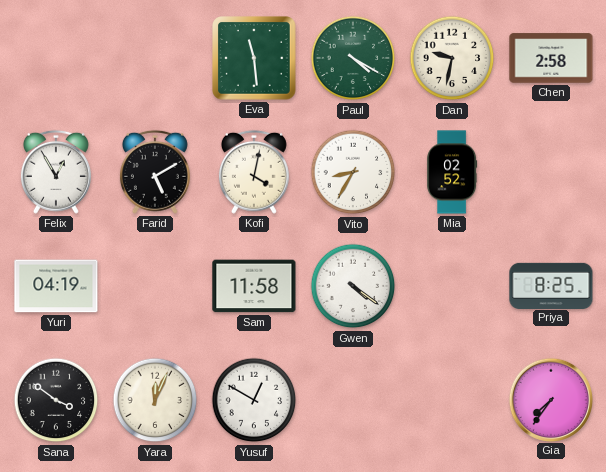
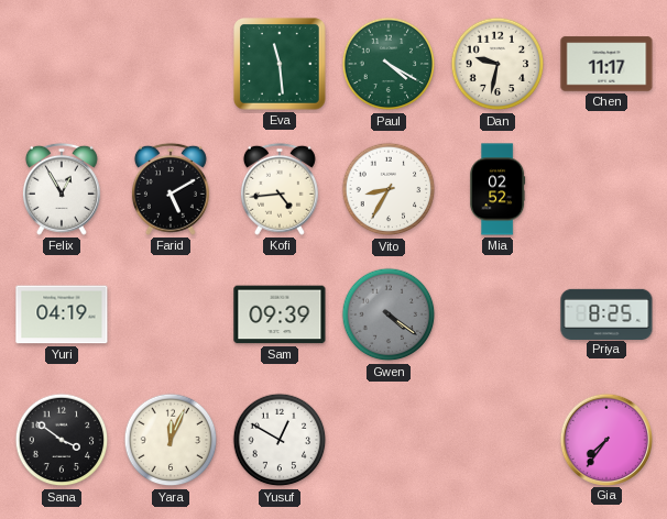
Chen: 2:58 -> 11:17 (606, 64)
Kofi: 4:02 -> 4:44 (280, 189)
Sam: 11:58 -> 09:39 (280, 314)
Gwen dial: white -> grey (389, 314)
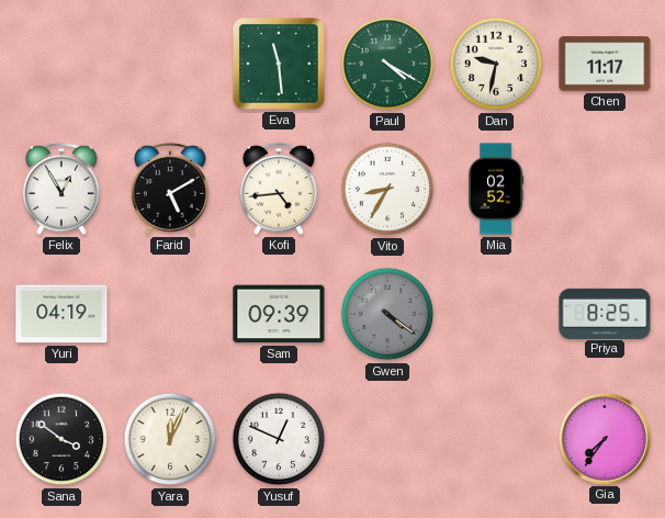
Yusuf: 12:50 -> 12:49 (279, 439)
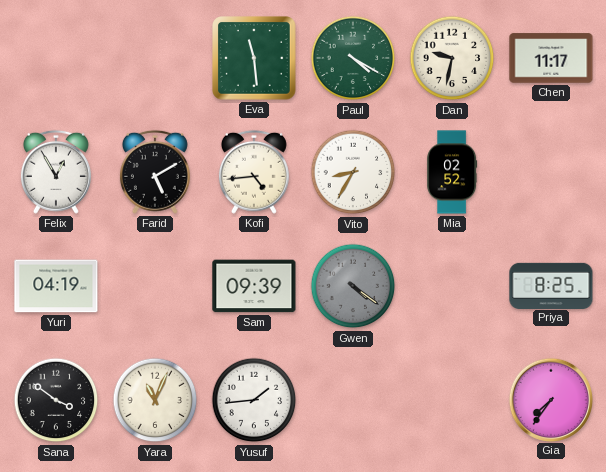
Yara: 12:04 -> 11:04 (155, 400)
Yusuf: 12:49 -> 1:44 (254, 400)
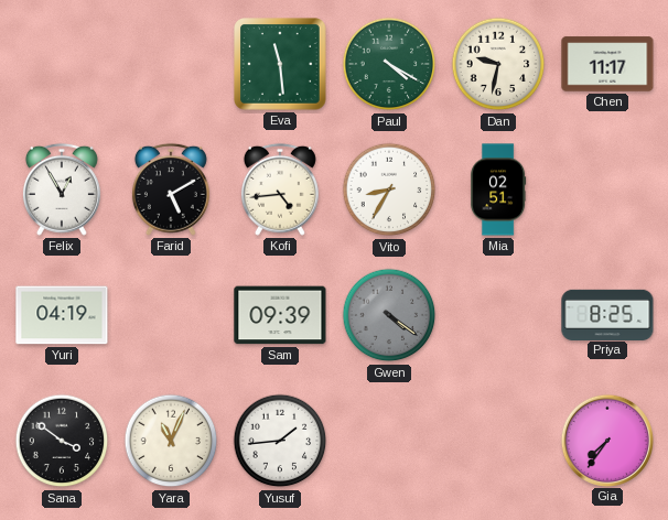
Mia: 02:52 -> 02:51 (498, 189)
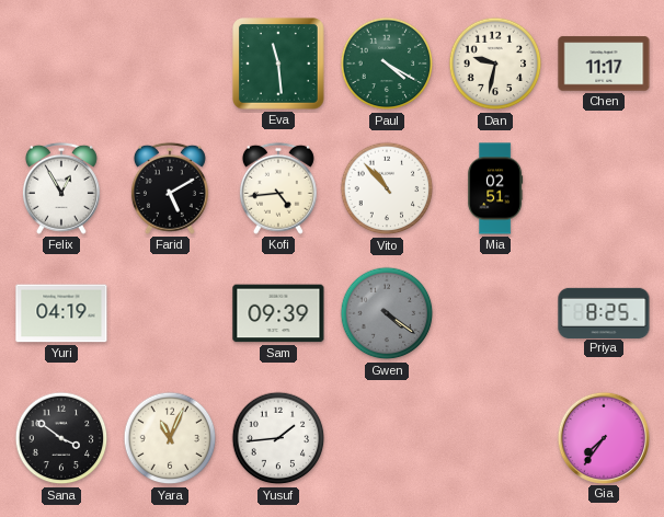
Vito: 8:35 -> 10:53 (387, 188)
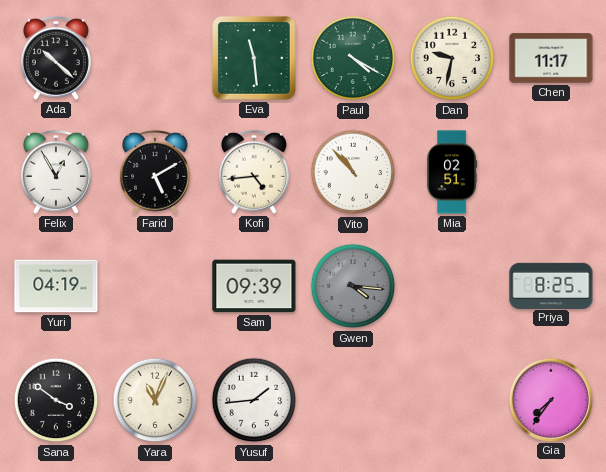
Ada: none -> 10:22 (56, 58)
Gwen: 4:21 -> 4:16 (353, 286)
